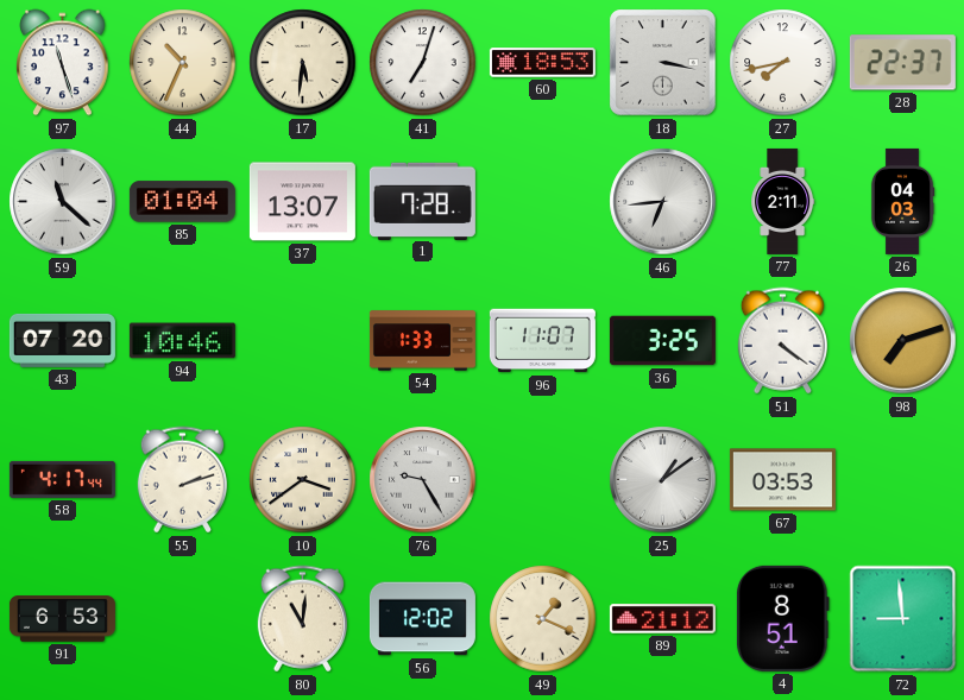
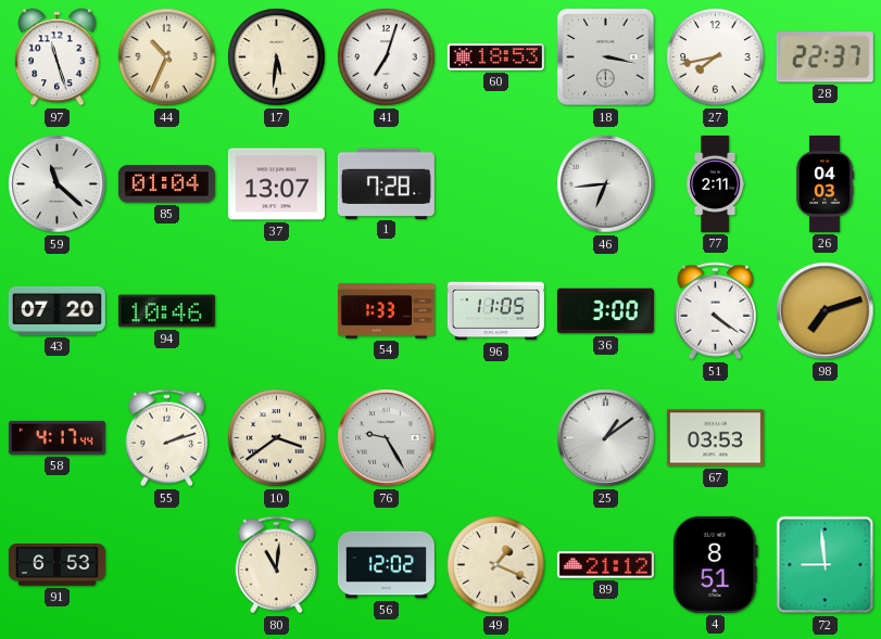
96: 11:07 -> 11:05 (495, 311)
36: 3:25 -> 3:00 (605, 311)
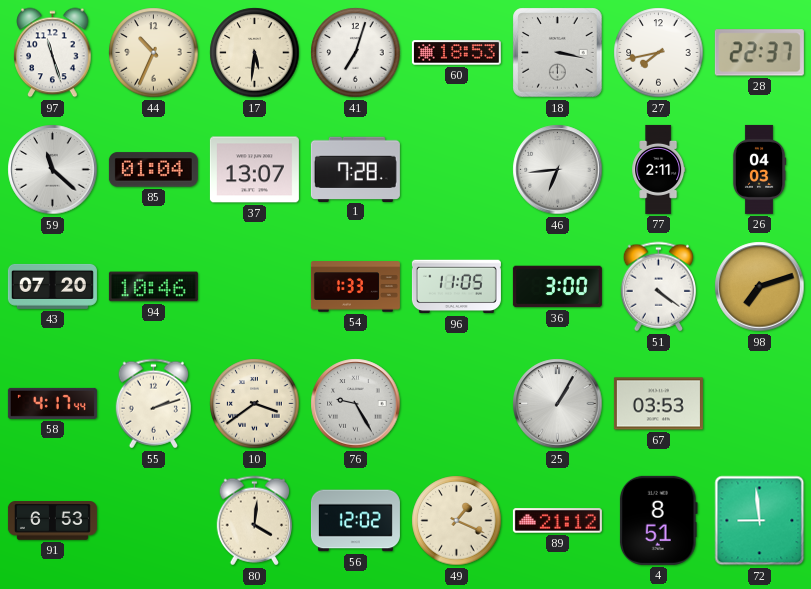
25: 1:09 -> 1:05 (558, 404)
80: 11:01 -> 4:01 (254, 521)
